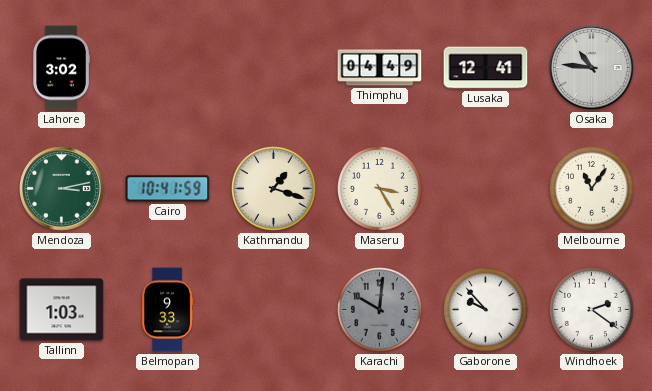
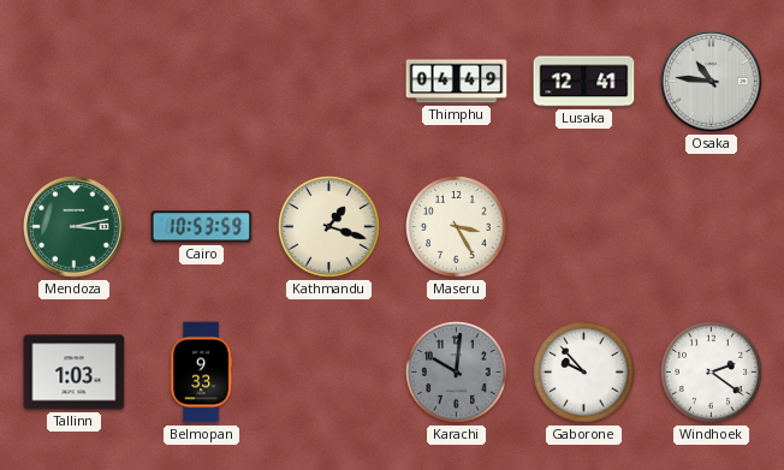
Lahore: 3:02 -> none (61, 68)
Cairo: 10:41 -> 10:53 (202, 227)
Melbourne: 11:06 -> none (592, 189)
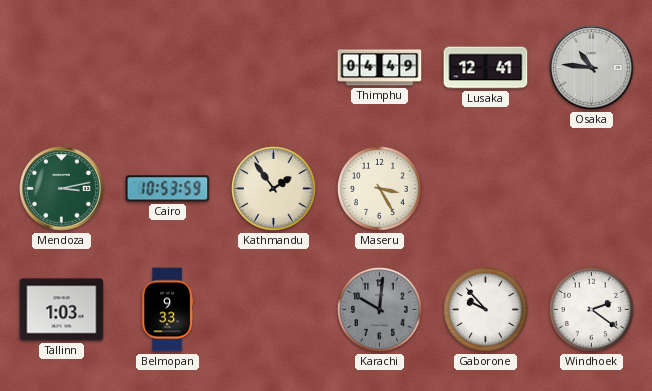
Kathmandu: 1:18 -> 1:54 (274, 189)
